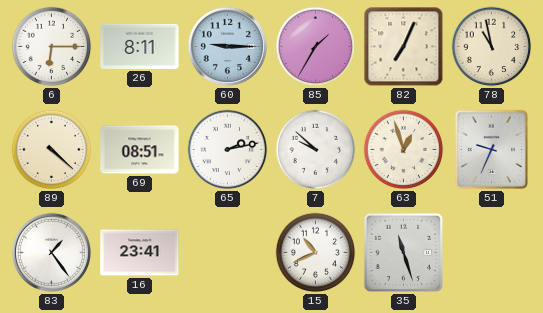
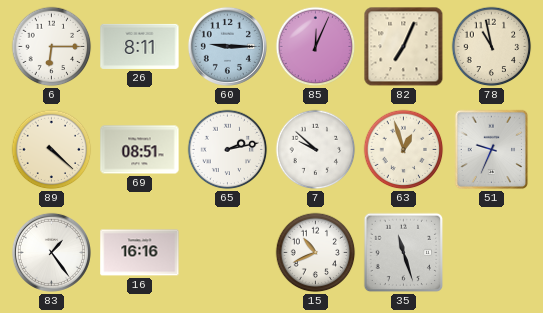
85: 1:35 -> 12:04 (316, 47)
16: 23:41 -> 16:16 (140, 253)
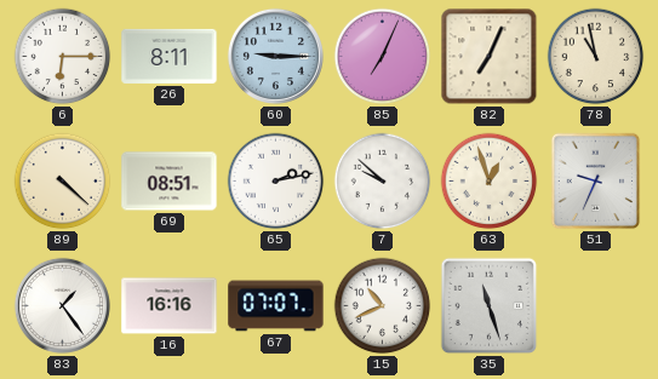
85: 12:04 -> 7:04 (383, 57)
67: none -> 07:07 (276, 306)
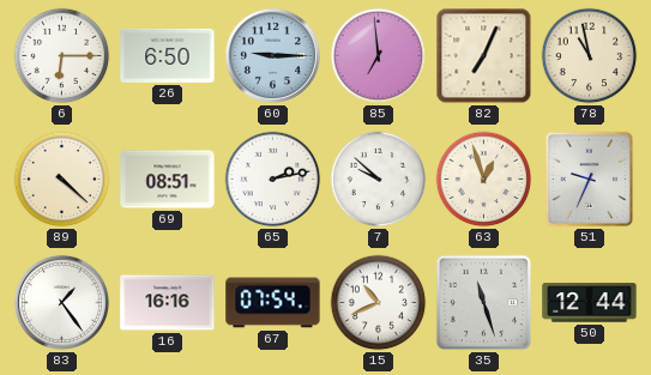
26: 8:11 -> 6:50 (168, 55)
85: 7:04 -> 6:59 (379, 56)
67: 07:07 -> 07:54 (273, 303)
50: none -> 12:44 (590, 303)
